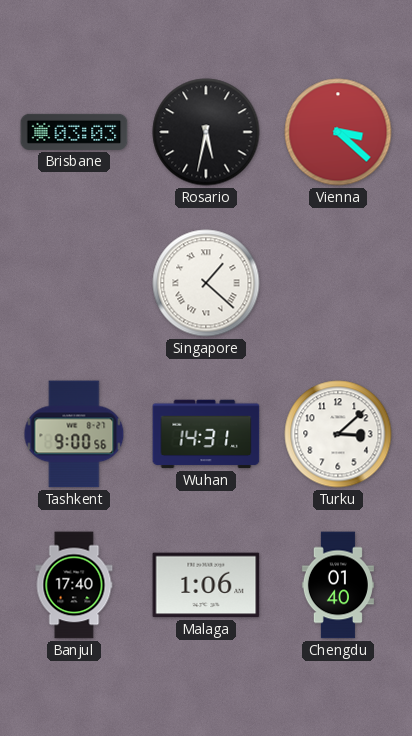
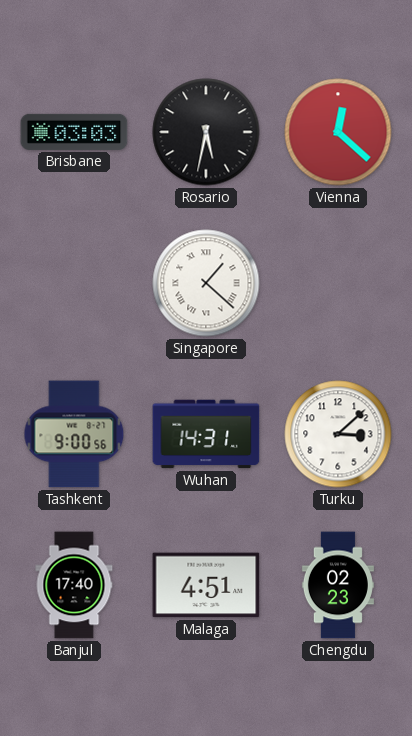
Vienna: 3:22 -> 12:22 (338, 132)
Malaga: 1:06 -> 4:51 (206, 585)
Chengdu: 01:40 -> 02:23 (338, 585)
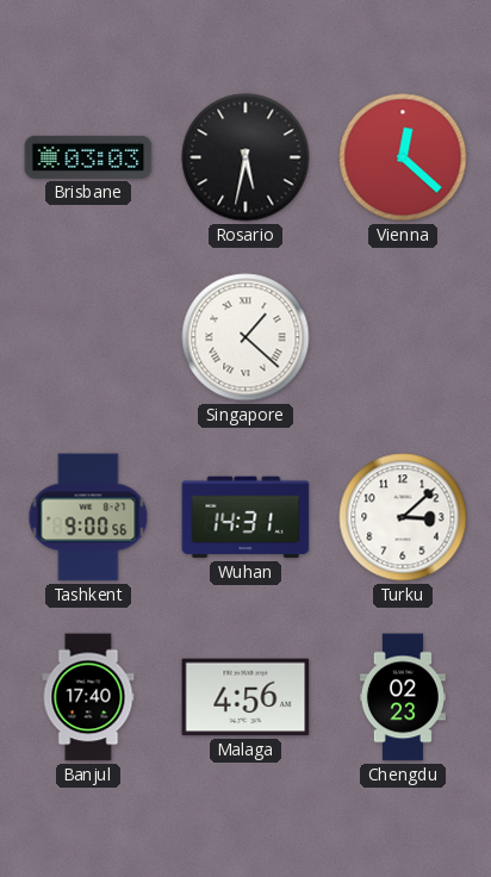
Malaga: 4:51 -> 4:56 (245, 697)
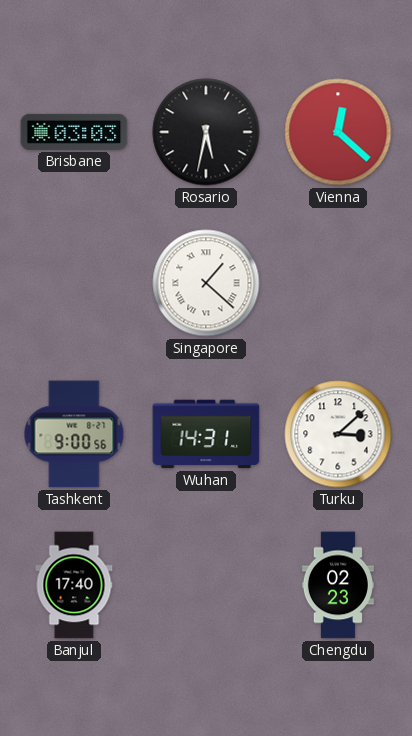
Malaga: 4:56 -> none (245, 697)
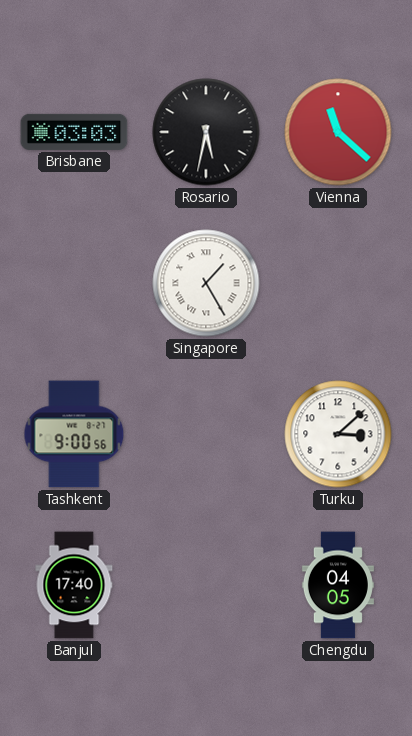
Vienna: 12:22 -> 11:22 (338, 132)
Singapore: 1:22 -> 1:25 (206, 283)
Wuhan: 14:31 -> none (206, 434)
Chengdu: 02:23 -> 04:05 (338, 585)
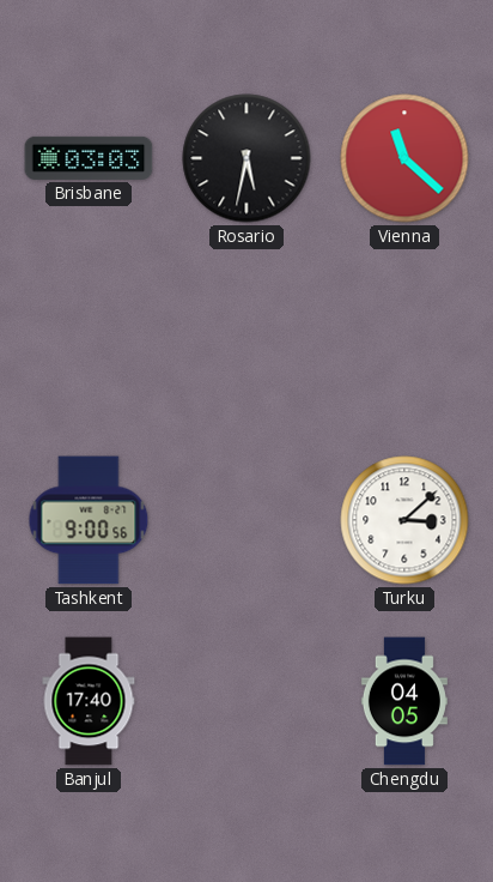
Singapore: 1:25 -> none (206, 283)
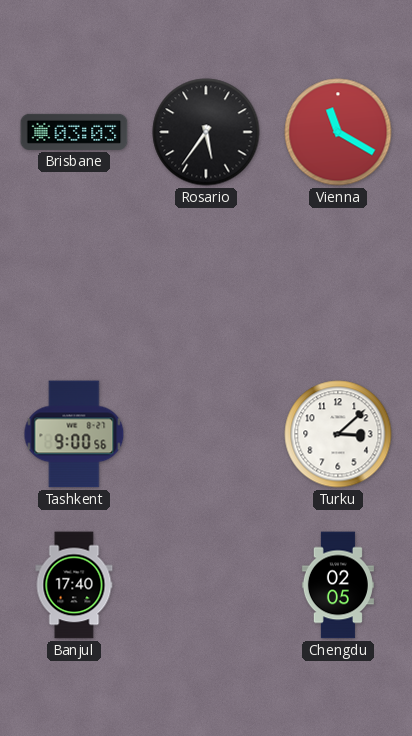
Rosario: 5:32 -> 5:36 (206, 132)
Vienna: 11:22 -> 11:20 (338, 132)
Chengdu: 04:05 -> 02:05 (338, 585)
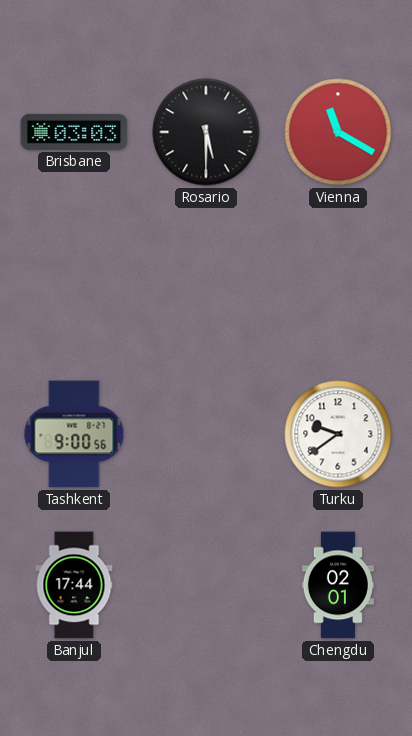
Rosario: 5:36 -> 5:30 (206, 132)
Turku: 3:08 -> 9:39 (338, 434)
Banjul: 17:40 -> 17:44 (74, 585)
Chengdu: 02:05 -> 02:01 (338, 585)
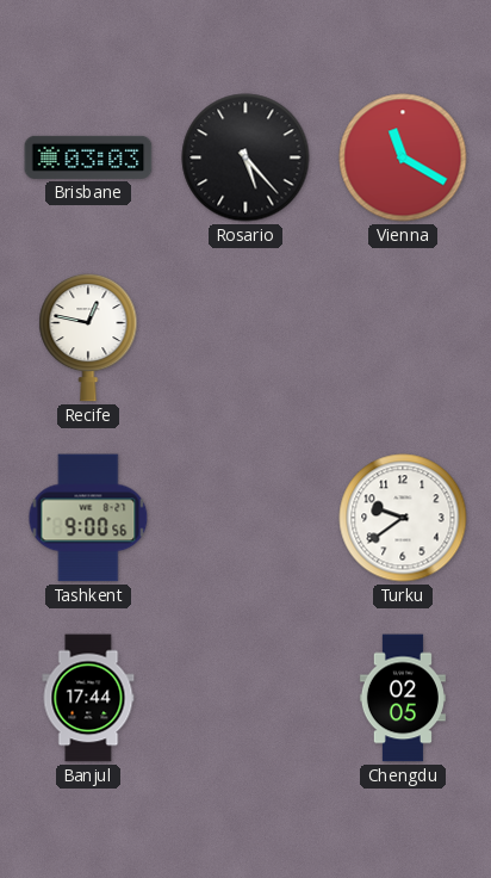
Rosario: 5:30 -> 5:23 (245, 157)
Recife: none -> 12:47 (88, 338)
Chengdu: 02:01 -> 02:05 (403, 698)
